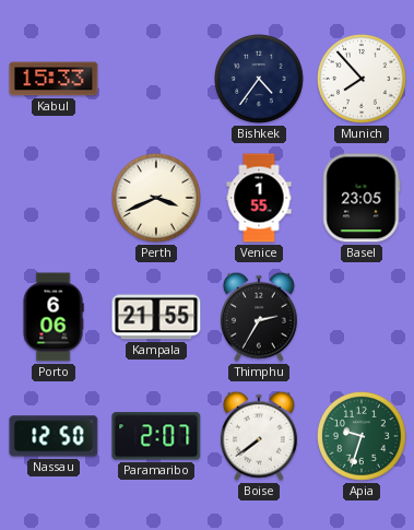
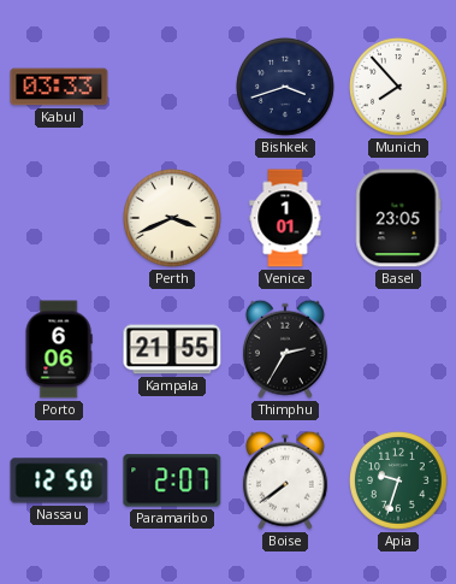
Kabul: 15:33 -> 03:33 (59, 87)
Bishkek: 4:36 -> 3:42 (286, 88)
Venice: 1:55 -> 1:01 (285, 218)
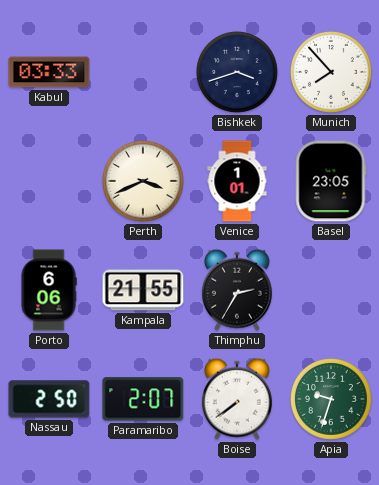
Nassau: 12:50 -> 2:50 (49, 399)
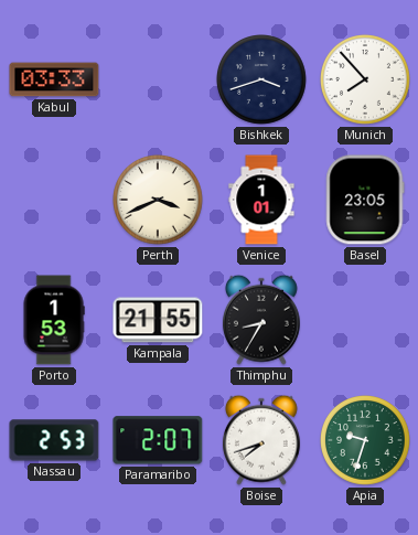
Porto: 6:06 -> 1:53 (54, 320)
Thimphu: 2:35 -> 8:35 (261, 320)
Nassau: 2:50 -> 2:53 (54, 440)
Boise: 7:39 -> 7:42 (261, 440)
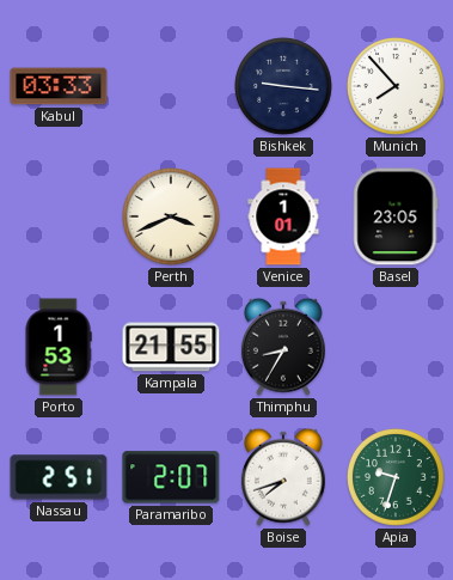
Bishkek: 3:42 -> 9:16 (284, 87)
Nassau: 2:53 -> 2:51 (59, 477)
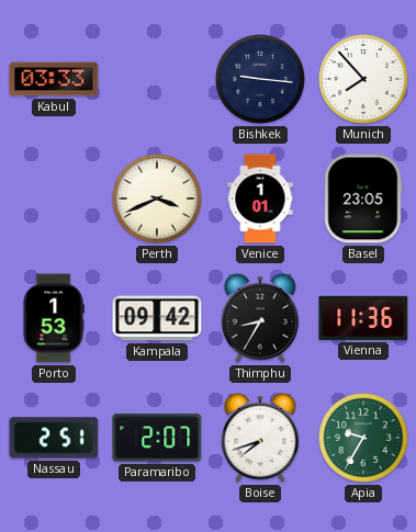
Kampala: 21:55 -> 09:42 (157, 318)
Vienna: none -> 11:36 (363, 318)
Apia: 9:33 -> 9:35 (364, 439)
